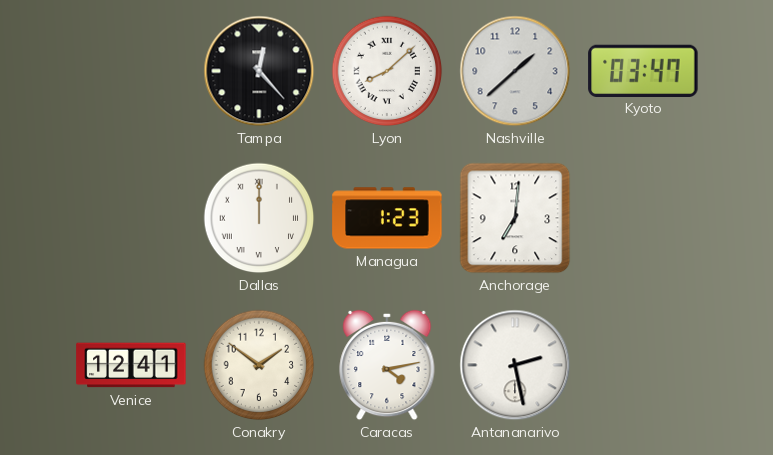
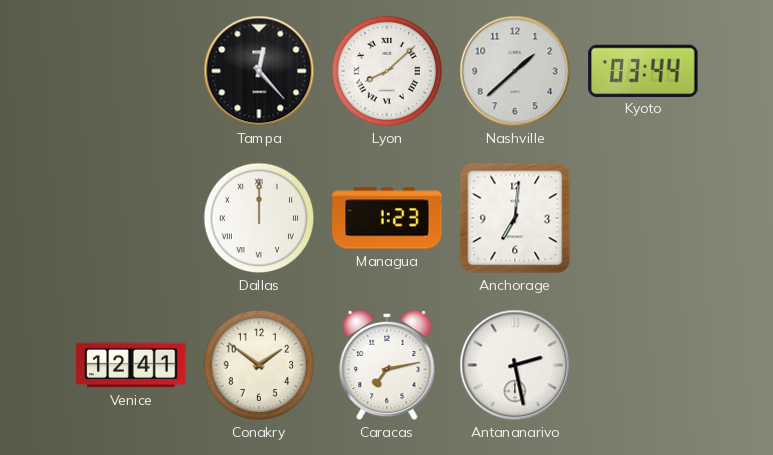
Kyoto: 03:47 -> 03:44 (643, 70)
Caracas: 4:13 -> 7:13 (387, 365)
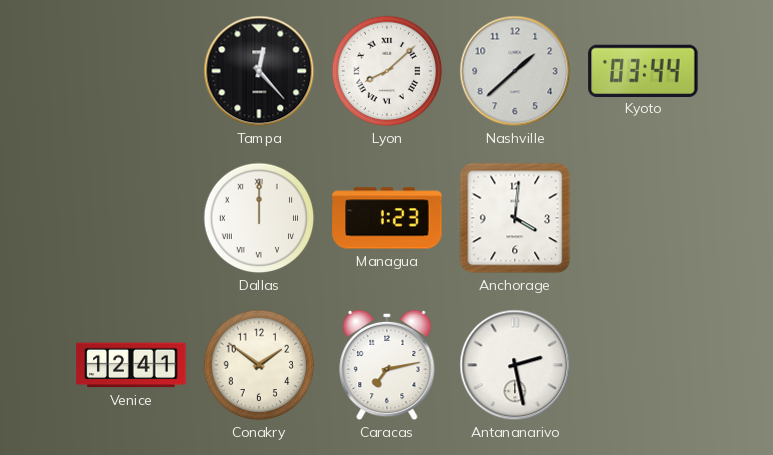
Anchorage: 7:01 -> 4:01 (515, 218)
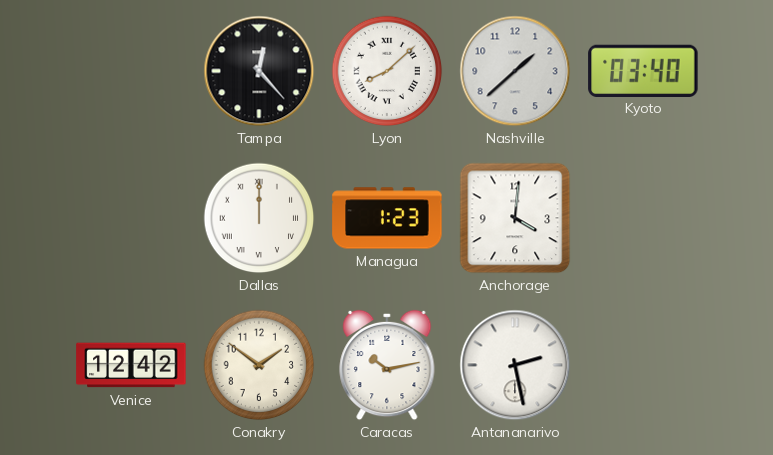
Kyoto: 03:44 -> 03:40 (643, 70)
Venice: 12:41 -> 12:42 (131, 365)
Caracas: 7:13 -> 10:13 (387, 365)
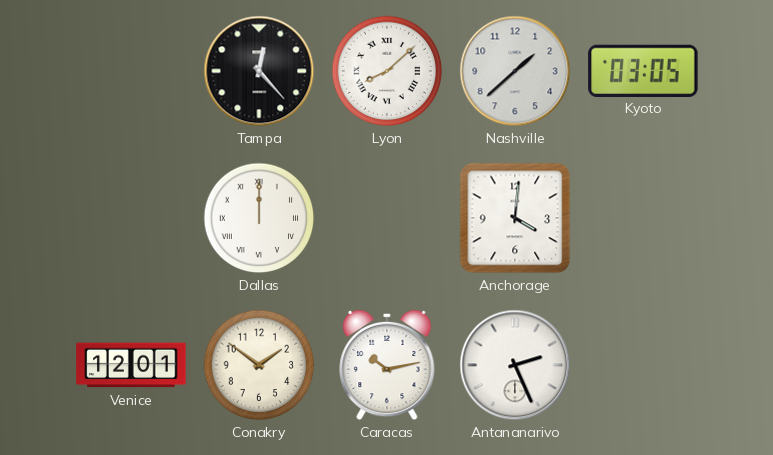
Kyoto: 03:40 -> 03:05 (643, 70)
Managua: 1:23 -> none (387, 218)
Venice: 12:42 -> 12:01 (131, 365)
Antananarivo: 2:28 -> 2:26 (515, 365)
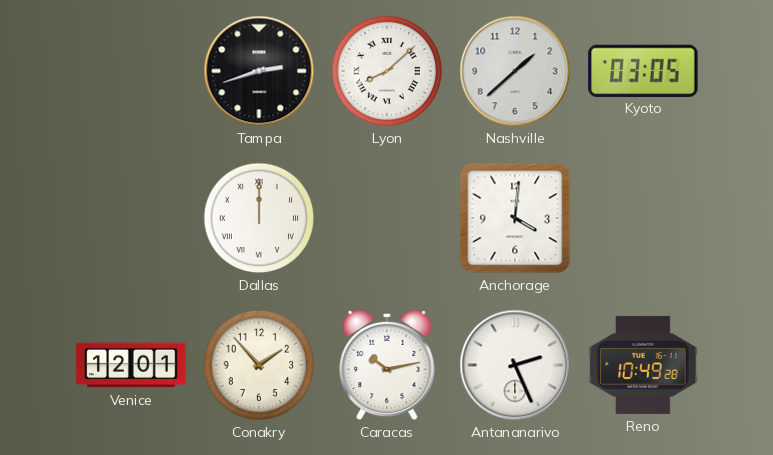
Tampa: 12:23 -> 2:42 (259, 71)
Conakry: 1:51 -> 1:53 (259, 365)
Reno: none -> 10:49 (643, 365)
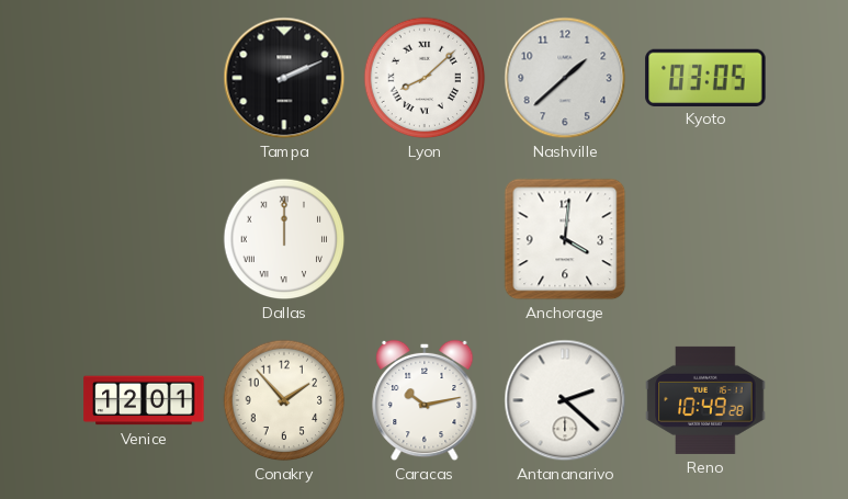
Tampa: 2:42 -> 2:11 (284, 78)
Antananarivo: 2:26 -> 2:22 (565, 400)
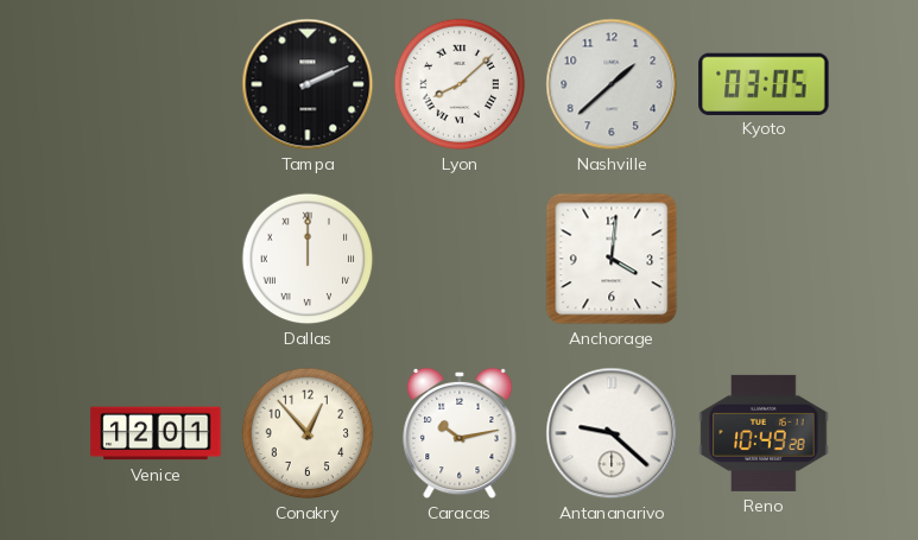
Conakry: 1:53 -> 12:53 (308, 433)
Antananarivo: 2:22 -> 9:22 (612, 433)
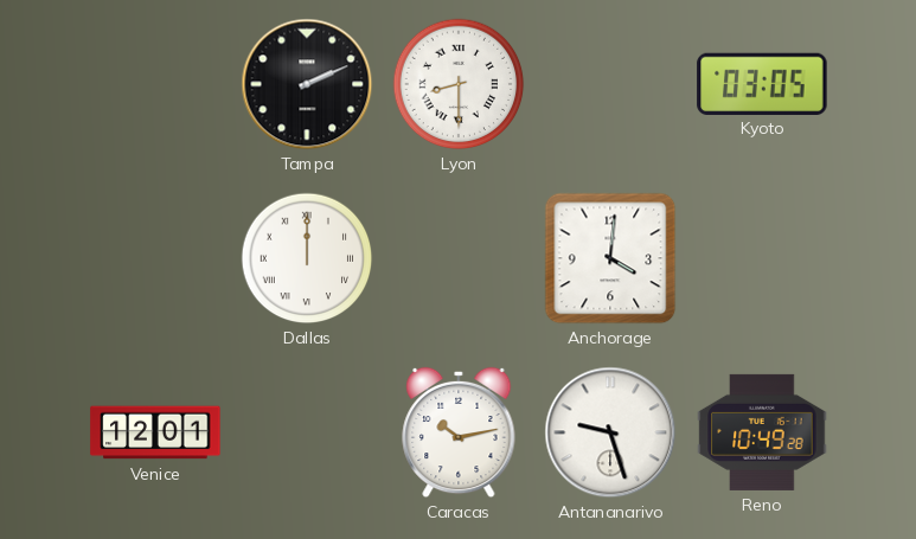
Lyon: 8:08 -> 8:30 (459, 84)
Nashville: 1:38 -> none (612, 84)
Conakry: 12:53 -> none (308, 433)
Antananarivo: 9:22 -> 9:27 (610, 432)
